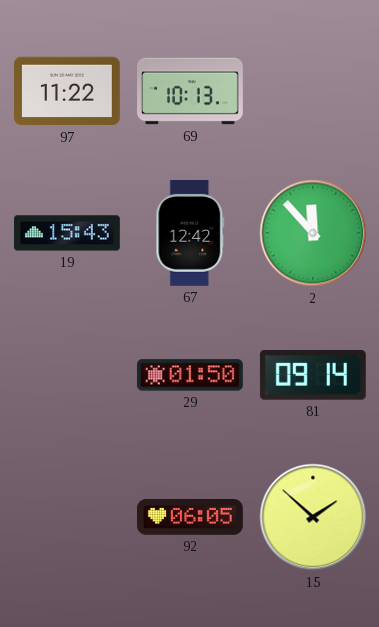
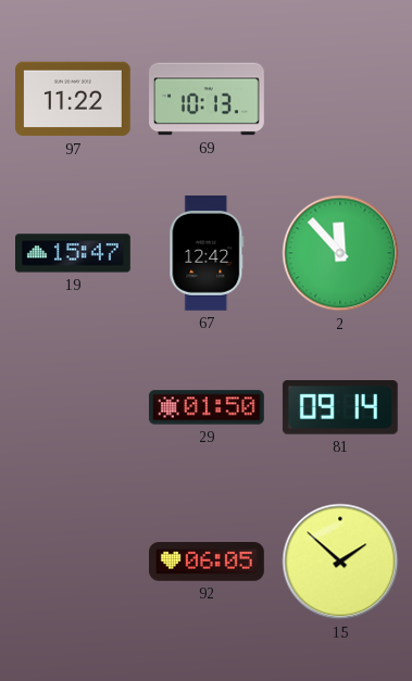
19: 15:43 -> 15:47 (74, 253)
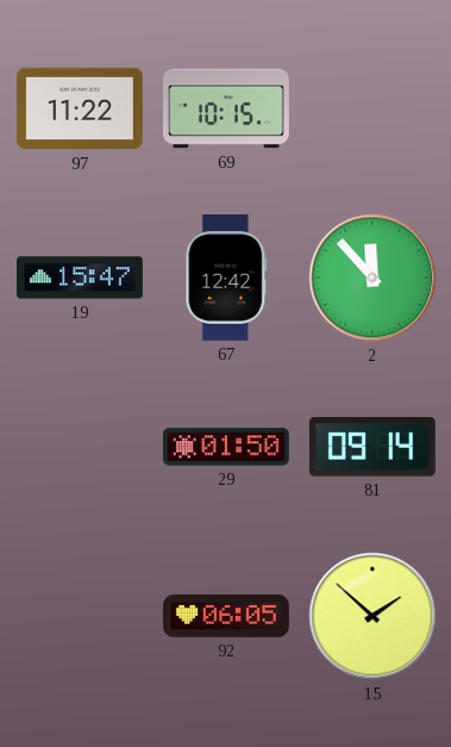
69: 10:13 -> 10:15 (227, 108)
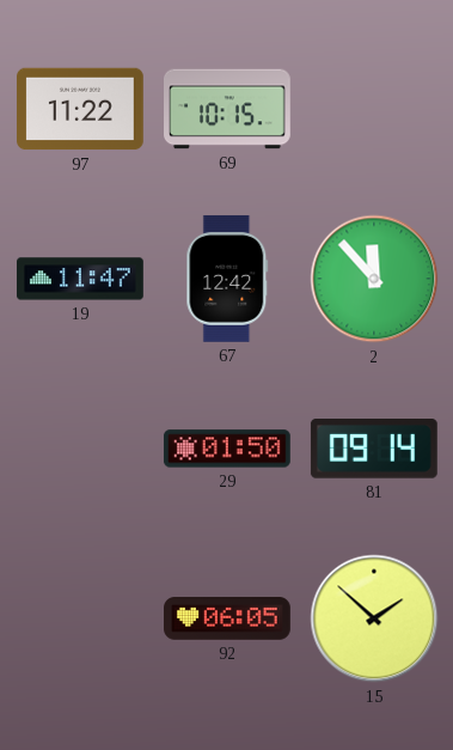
19: 15:47 -> 11:47 (81, 279)
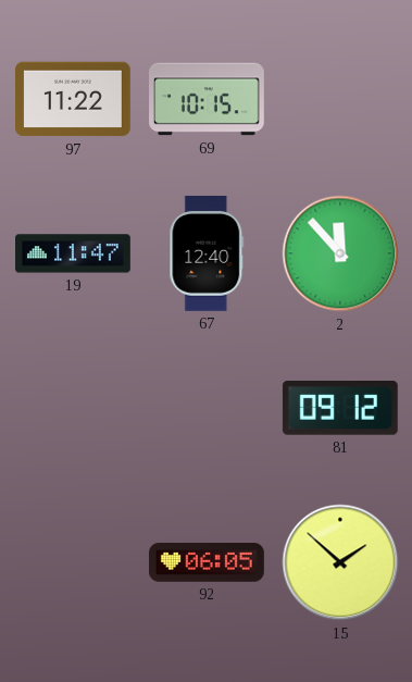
67: 12:42 -> 12:40 (207, 253)
29: 01:50 -> none (227, 449)
81: 09:14 -> 09:12 (340, 408)
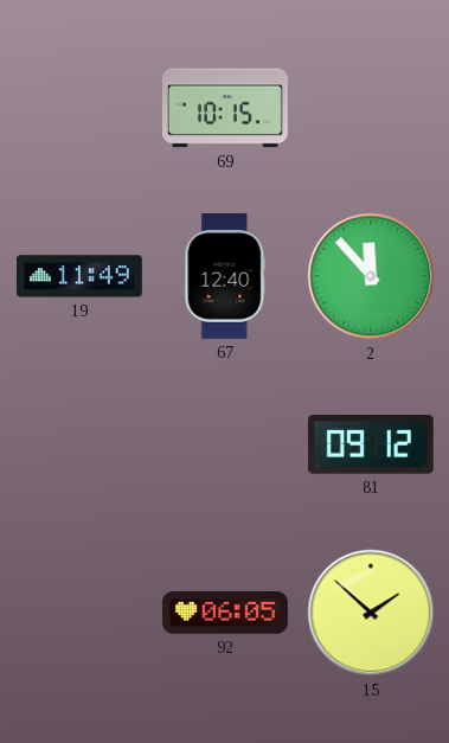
97: 11:22 -> none (74, 99)
19: 11:47 -> 11:49 (81, 276)
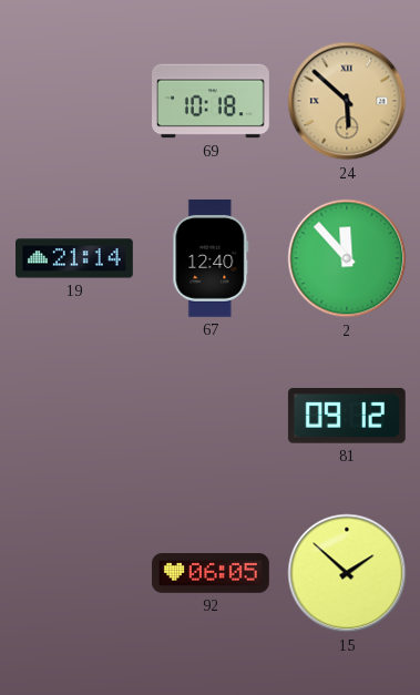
69: 10:15 -> 10:18 (212, 101)
24: none -> 5:52 (347, 101)
19: 11:49 -> 21:14 (75, 258)
